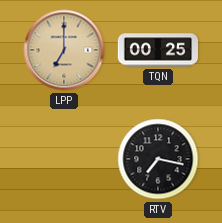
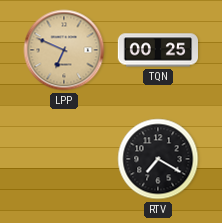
LPP: 7:00 -> 6:49 (64, 50)
RTV: 7:17 -> 7:20 (158, 159)
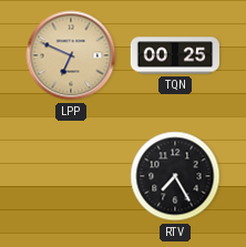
RTV: 7:20 -> 7:25 (175, 176)
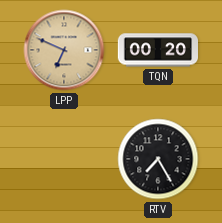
TQN: 00:25 -> 00:20 (157, 50)
